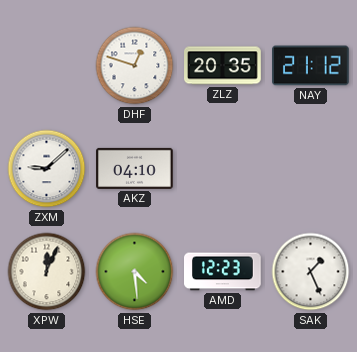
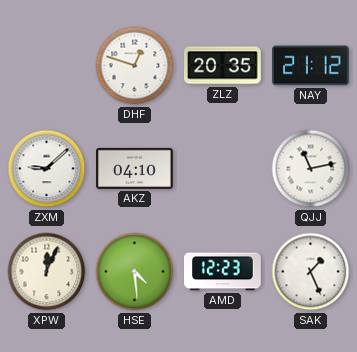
QJJ: none -> 11:13 (311, 169)
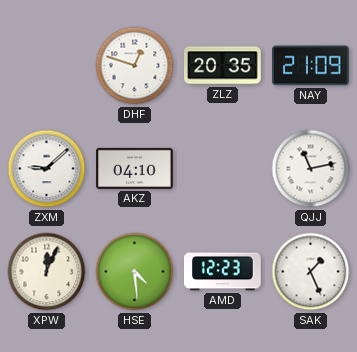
NAY: 21:12 -> 21:09 (311, 66)
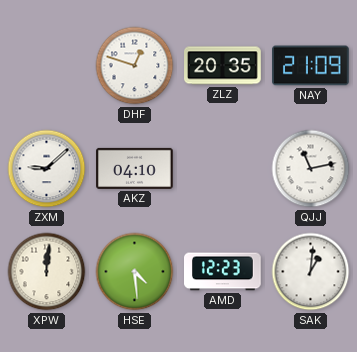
XPW: 12:04 -> 12:01 (47, 272)
SAK: 1:26 -> 1:01 (311, 272)
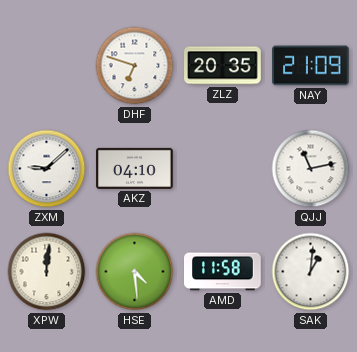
DHF: 12:48 -> 6:48 (135, 66)
AMD: 12:23 -> 11:58 (223, 272)
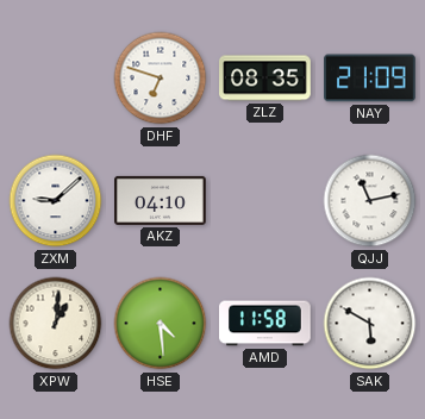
ZLZ: 20:35 -> 08:35 (265, 79)
XPW: 12:01 -> 1:01 (56, 324)
SAK: 1:01 -> 5:50 (370, 324)
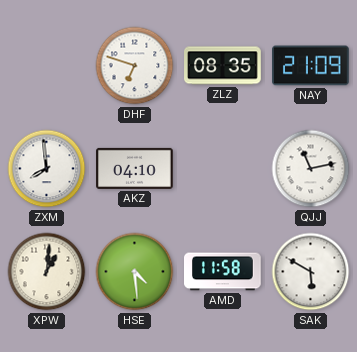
ZXM: 9:08 -> 7:59 (47, 169)
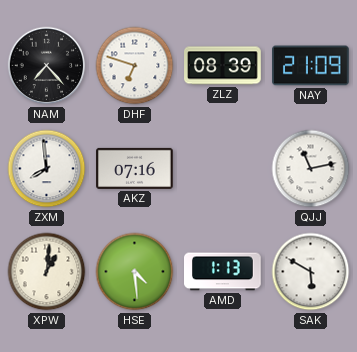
NAM: none -> 7:23 (47, 66)
ZLZ: 08:35 -> 08:39 (223, 66)
AKZ: 04:10 -> 07:16 (135, 168)
AMD: 11:58 -> 1:13 (223, 272)
